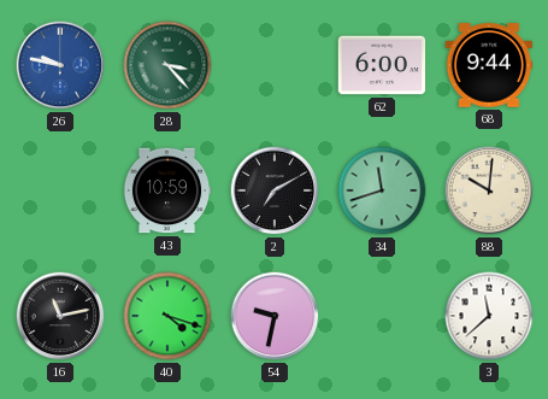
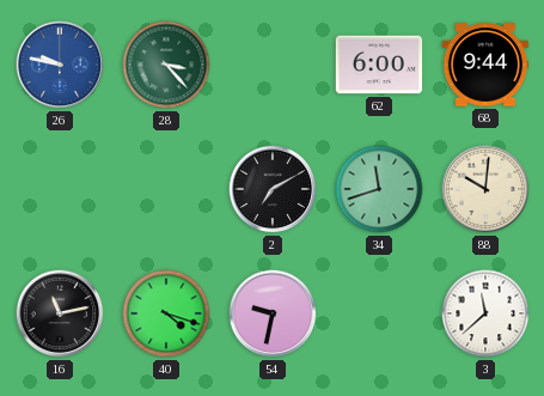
43: 10:59 -> none (167, 190)
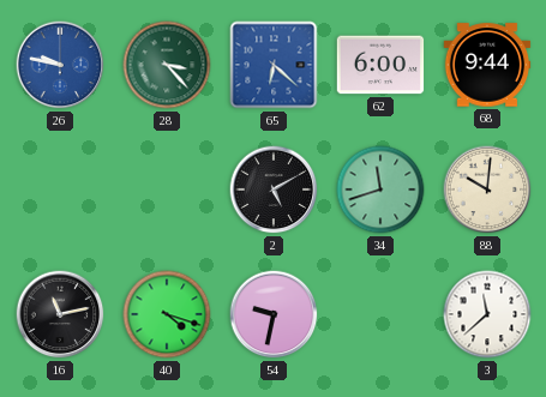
65: none -> 6:22 (274, 65)
2: 7:10 -> 5:10 (274, 190)
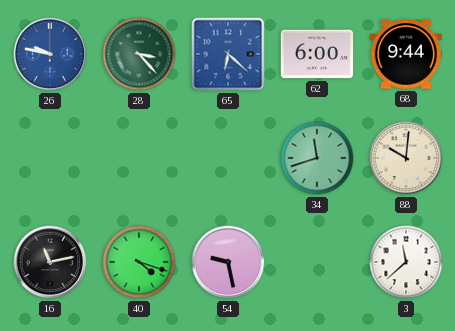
2: 5:10 -> none (274, 190)
54: 9:32 -> 9:28 (228, 262)
